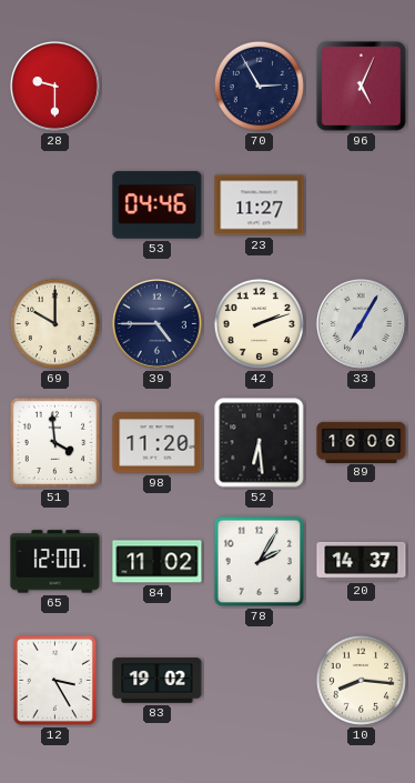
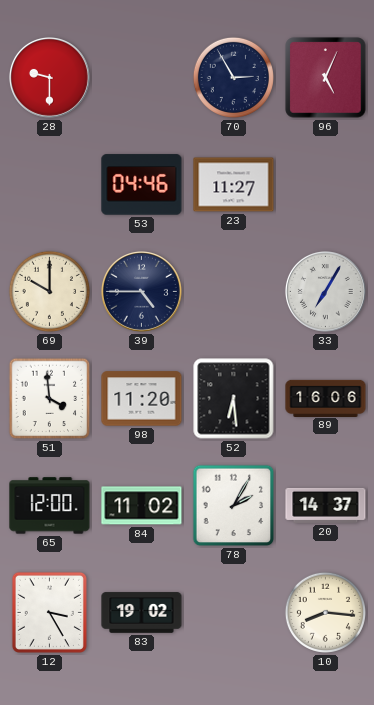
42: 2:12 -> none (259, 323)
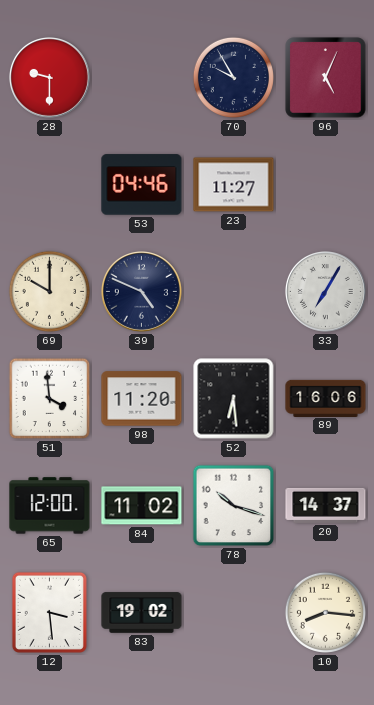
70: 2:55 -> 9:55 (233, 77)
39: 4:45 -> 4:49 (141, 291)
78: 2:05 -> 10:18 (234, 506)
12: 3:25 -> 3:29 (49, 612)
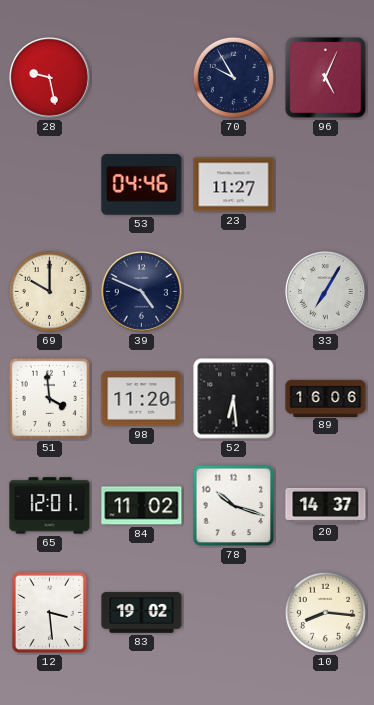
28: 9:30 -> 9:28 (49, 77)
65: 12:00 -> 12:01 (50, 506)
